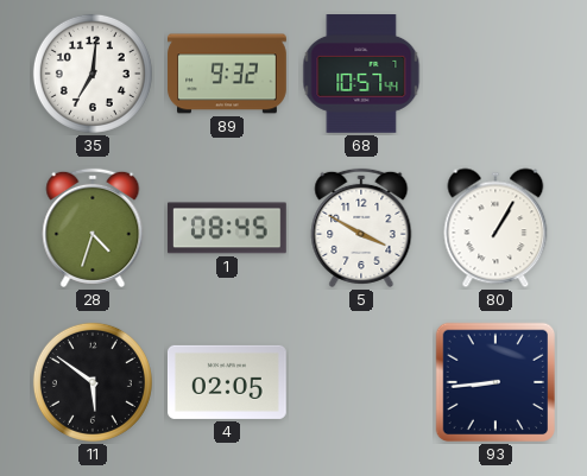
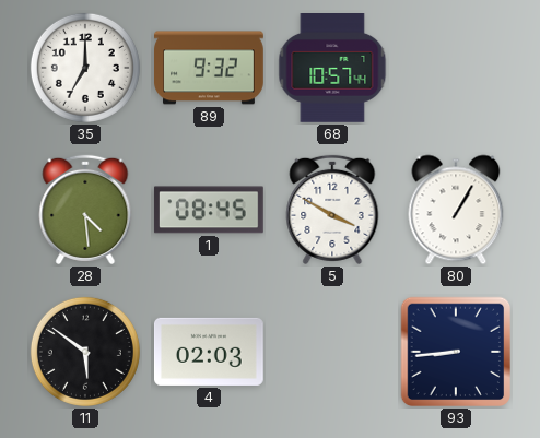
35: 7:01 -> 7:00 (85, 68)
28: 4:33 -> 4:29 (85, 210)
4: 02:05 -> 02:03 (210, 352)
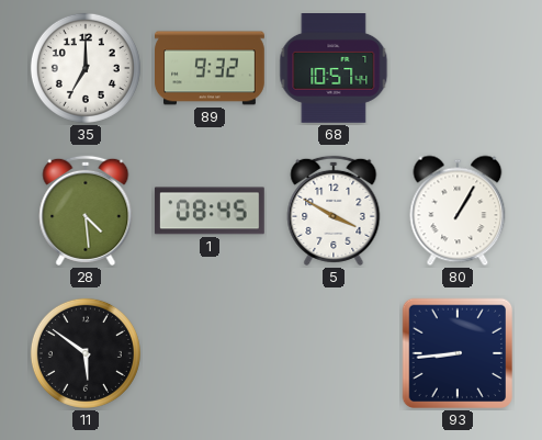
4: 02:03 -> none (210, 352)
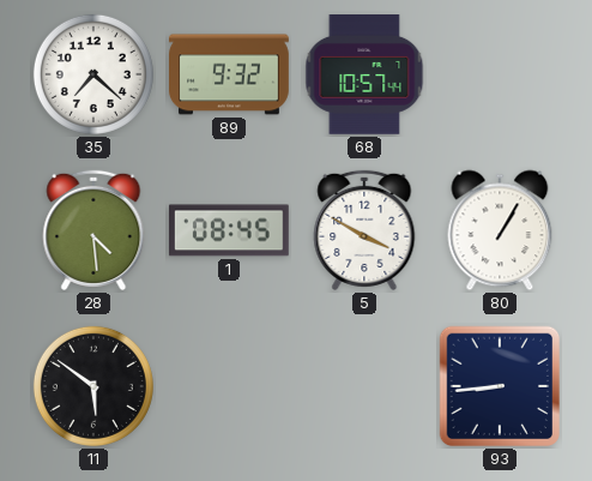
35: 7:00 -> 7:22 (93, 74)
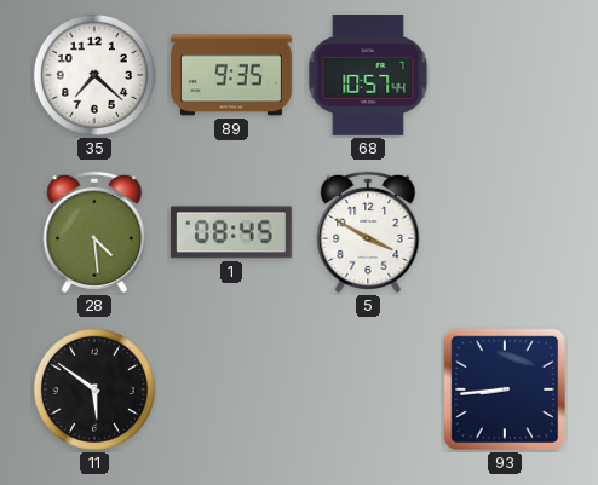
89: 9:32 -> 9:35 (232, 75)
80: 1:05 -> none (500, 230)
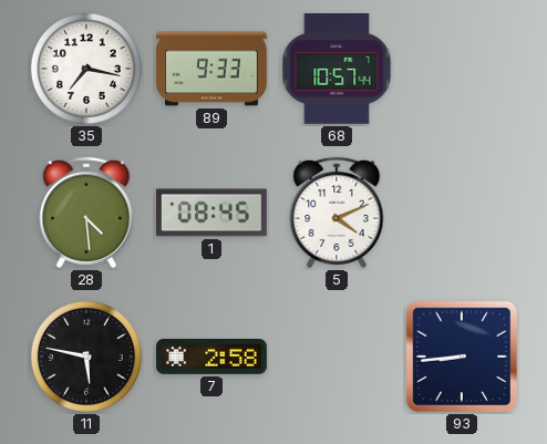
35: 7:22 -> 7:17 (86, 69)
89: 9:35 -> 9:33 (213, 69)
5: 3:50 -> 4:11 (337, 213)
11: 5:51 -> 5:47 (86, 357)
7: none -> 2:58 (213, 358)
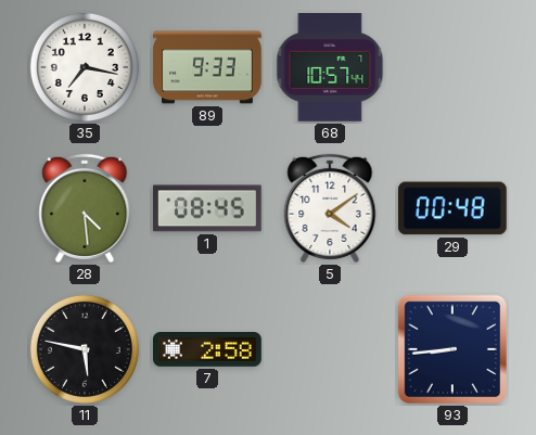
5: 4:11 -> 4:09 (330, 208)
29: none -> 00:48 (452, 208)
